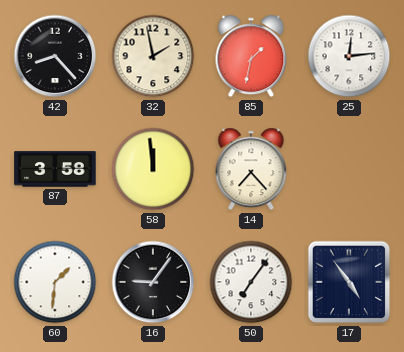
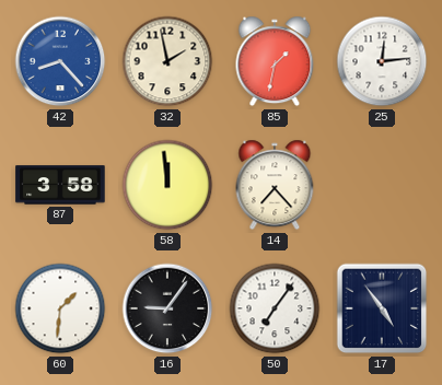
42 dial: black -> blue (60, 61)
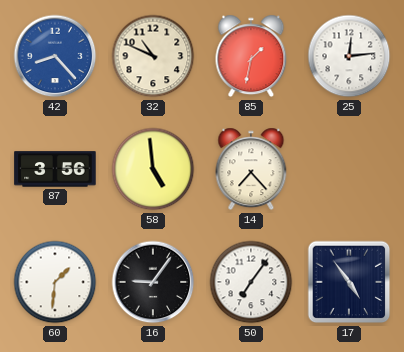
32: 1:58 -> 10:49 (153, 56)
87: 3:58 -> 3:56 (55, 169)
58: 11:59 -> 4:59 (153, 169)
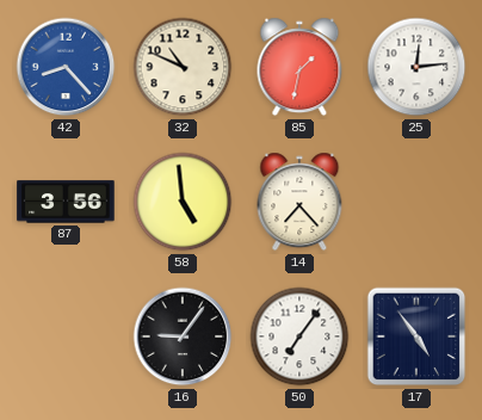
60: 1:31 -> none (55, 282)
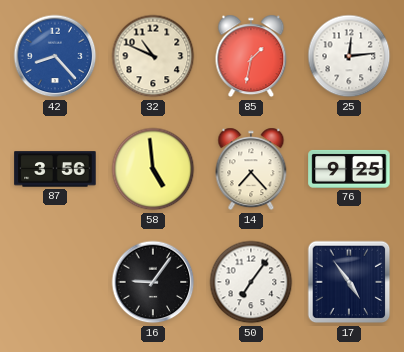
76: none -> 9:25 (349, 169)
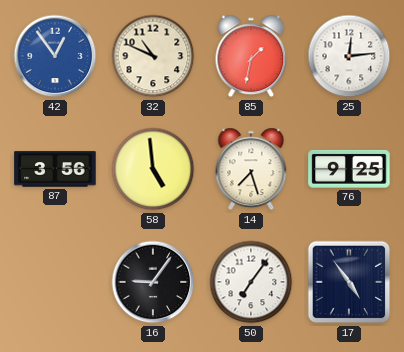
42: 8:23 -> 12:54 (55, 56)
14: 7:23 -> 7:27 (251, 169)
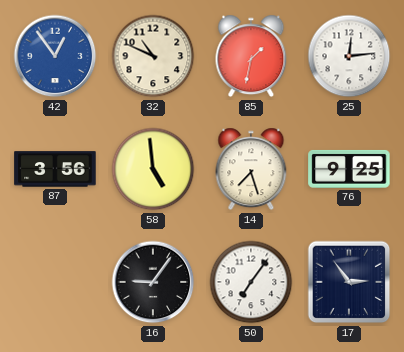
17: 4:54 -> 2:54 (349, 282)
